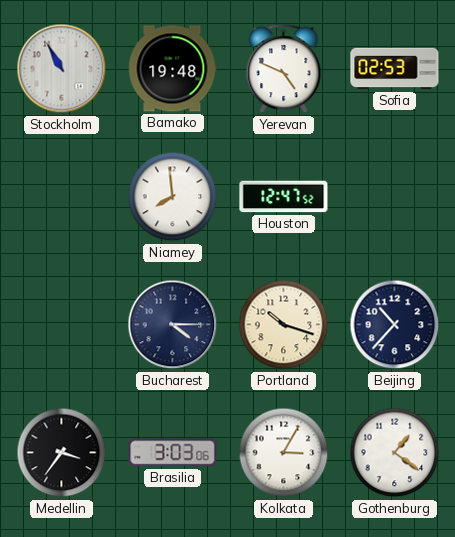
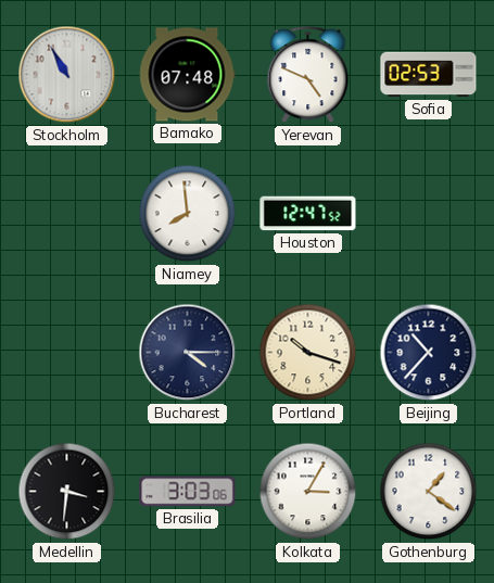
Bamako: 19:48 -> 07:48 (187, 75)
Medellin: 3:36 -> 3:31 (67, 492)
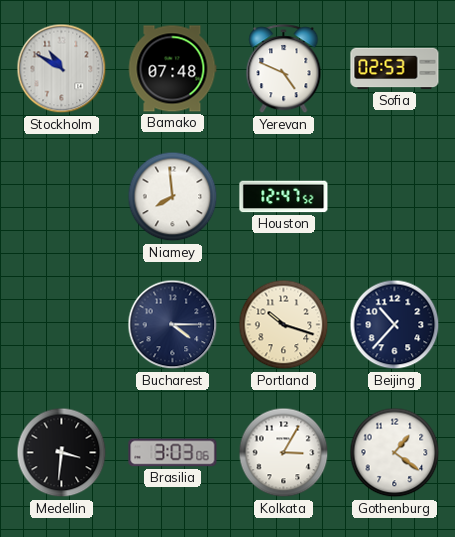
Stockholm: 10:55 -> 10:50 (62, 69)
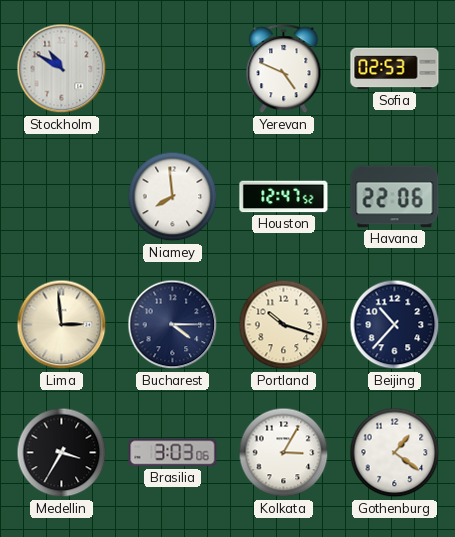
Bamako: 07:48 -> none (172, 69)
Havana: none -> 22:06 (395, 197)
Lima: none -> 2:59 (62, 325)
Medellin: 3:31 -> 3:35 (62, 453)
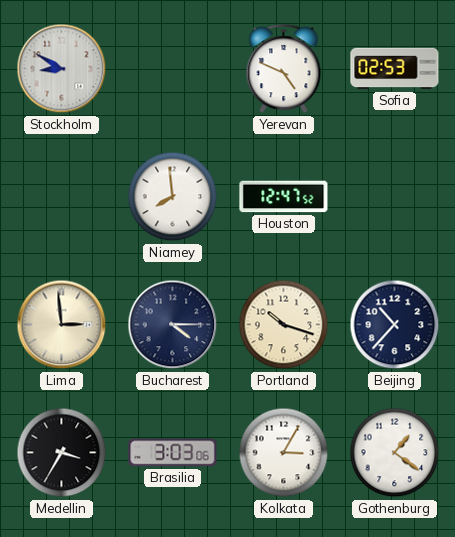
Stockholm: 10:50 -> 8:50 (62, 69)
Havana: 22:06 -> none (395, 197)
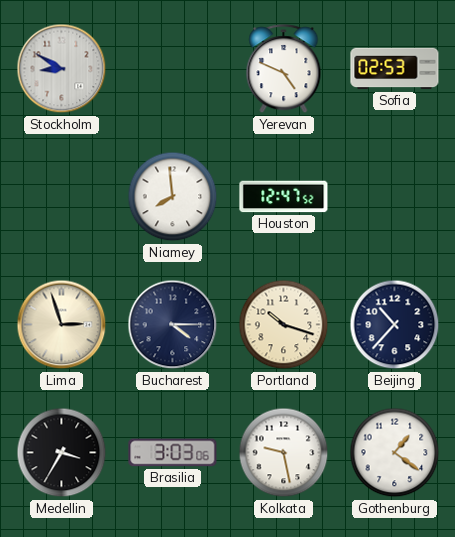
Lima: 2:59 -> 2:57 (62, 325)
Kolkata: 3:05 -> 9:28 (284, 453)
